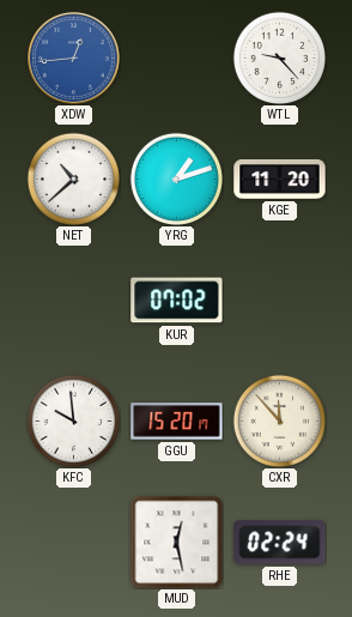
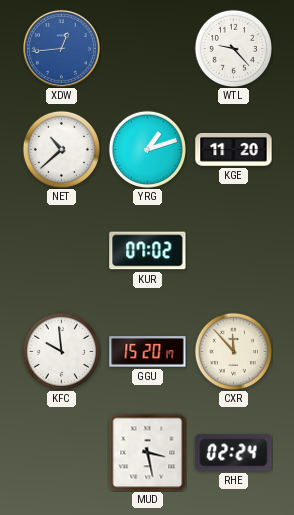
MUD: 12:28 -> 3:28 (147, 452)
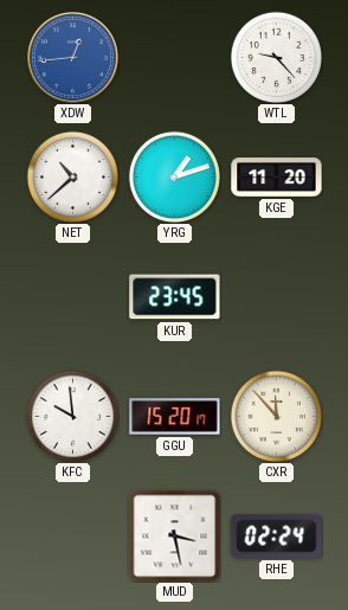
KUR: 07:02 -> 23:45 (175, 297)
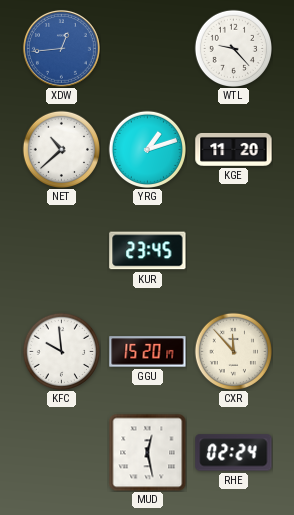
MUD: 3:28 -> 12:28 (147, 452)
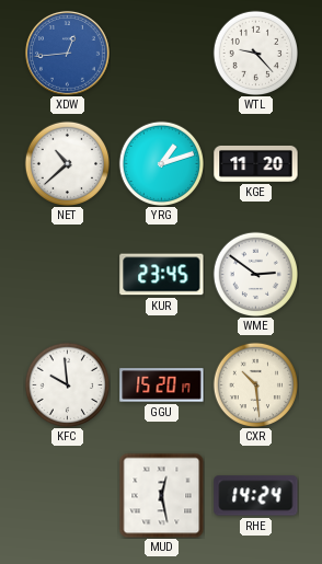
WME: none -> 2:51 (255, 274)
CXR: 11:53 -> 10:29 (255, 384)
RHE: 02:24 -> 14:24 (256, 496)
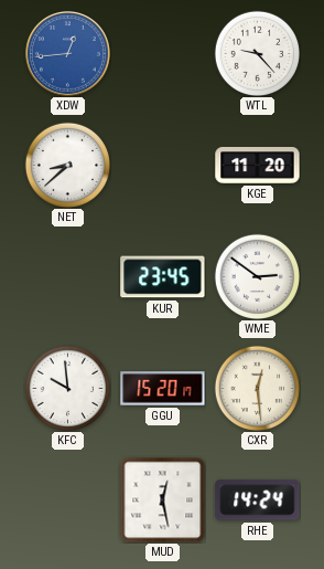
NET: 10:38 -> 8:38 (67, 165)
YRG: 1:12 -> none (161, 163)
CXR: 10:29 -> 12:29 (257, 388)
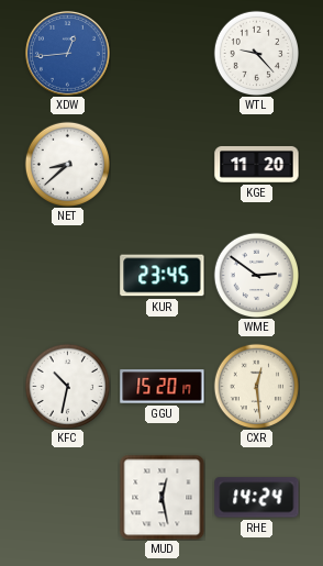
KFC: 9:59 -> 10:32 (67, 386)
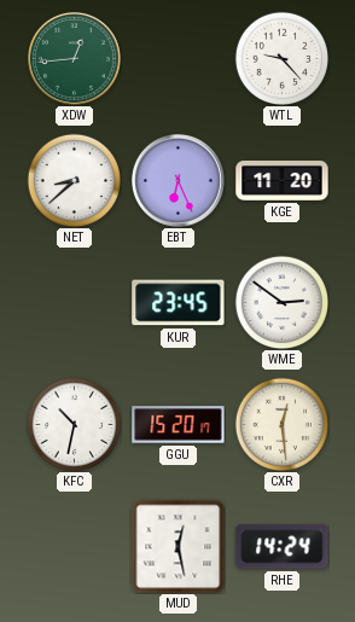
XDW dial: blue -> green (74, 58)
EBT: none -> 6:26 (177, 180)
